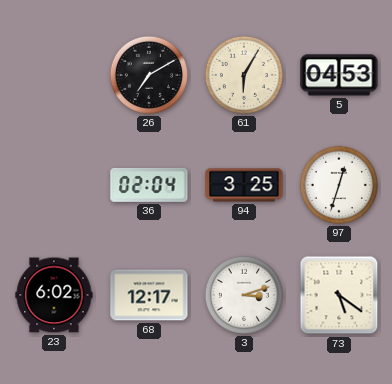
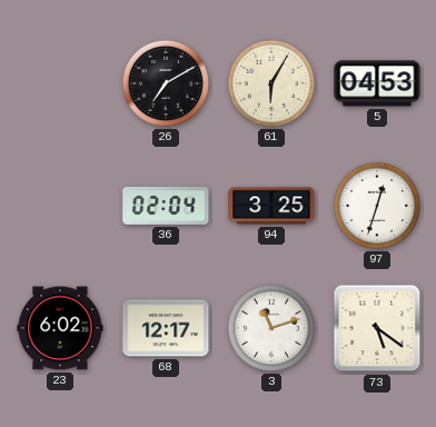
3: 3:12 -> 11:12 (271, 328)
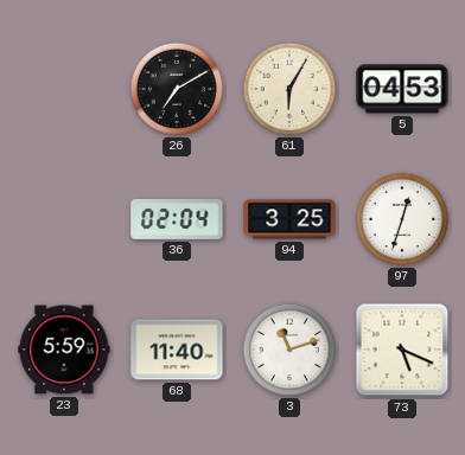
23: 6:02 -> 5:59 (64, 350)
68: 12:17 -> 11:40 (177, 350)
73: 5:21 -> 5:19 (402, 350)
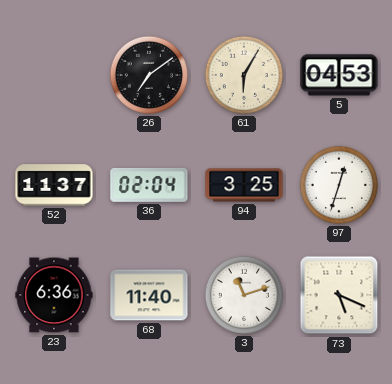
26: 7:10 -> 7:09 (149, 75)
52: none -> 11:37 (54, 185)
23: 5:59 -> 6:36 (54, 295)
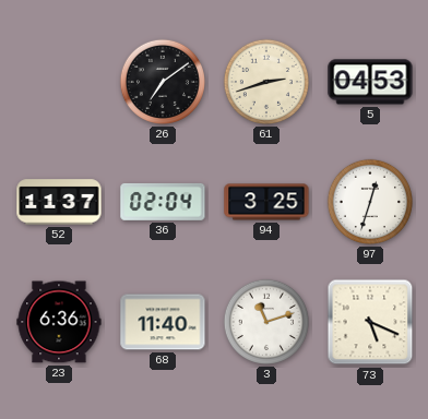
61: 6:05 -> 2:42 (266, 82)
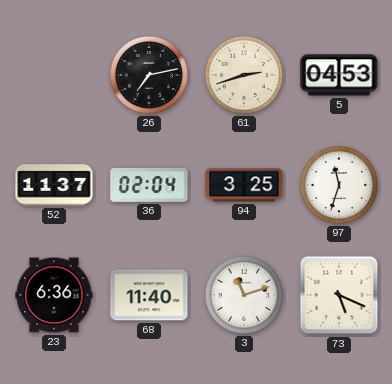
26: 7:09 -> 7:13 (149, 75)
97: 12:33 -> 11:33 (339, 185)
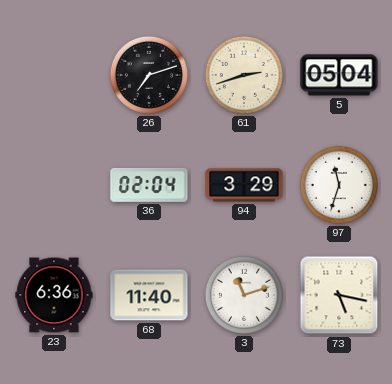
26: 7:13 -> 7:12 (149, 75)
5: 04:53 -> 05:04 (339, 75)
52: 11:37 -> none (54, 185)
94: 3:25 -> 3:29 (244, 185)
73: 5:19 -> 5:17 (339, 295)
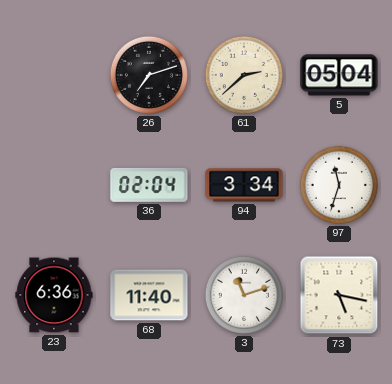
61: 2:42 -> 2:38 (244, 75)
94: 3:29 -> 3:34 (244, 185)
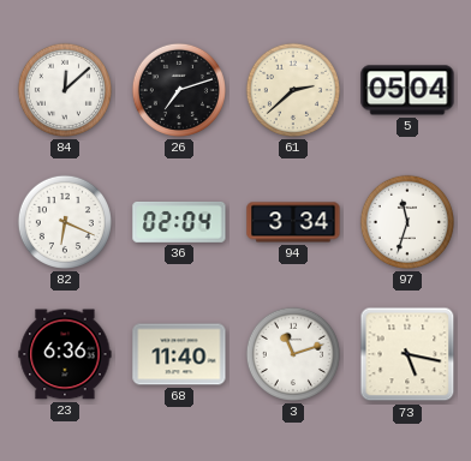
84: none -> 12:08 (65, 90)
82: none -> 6:19 (65, 222)
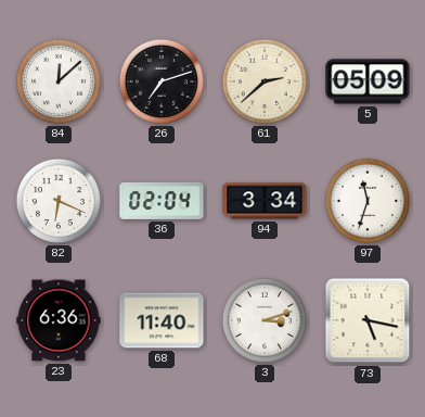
5: 05:04 -> 05:09 (368, 81)
3: 11:12 -> 3:12 (265, 320)
